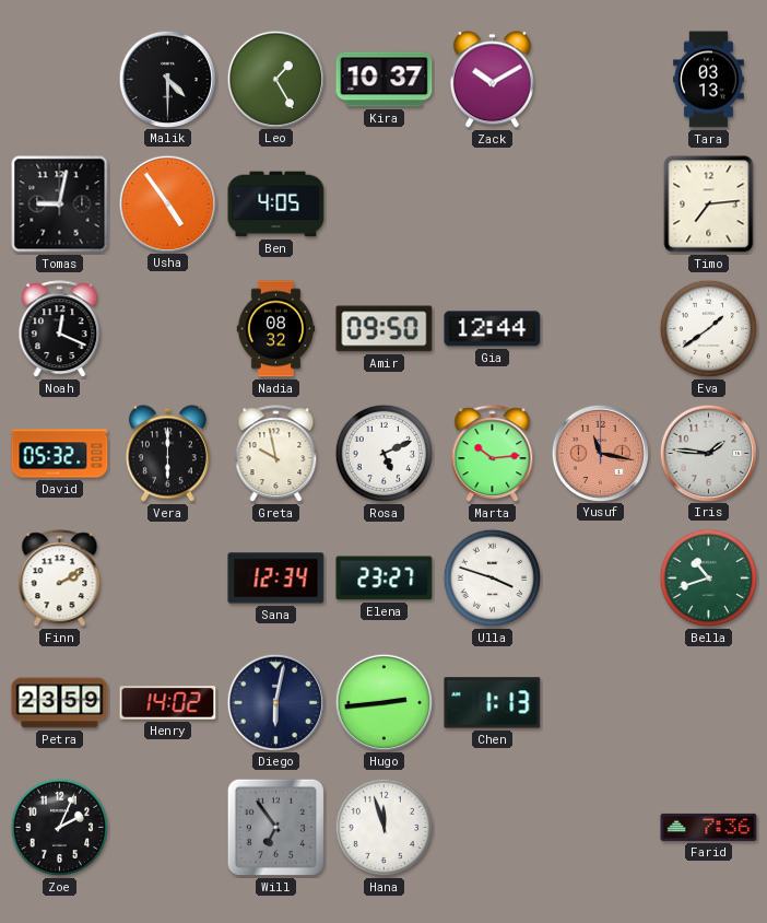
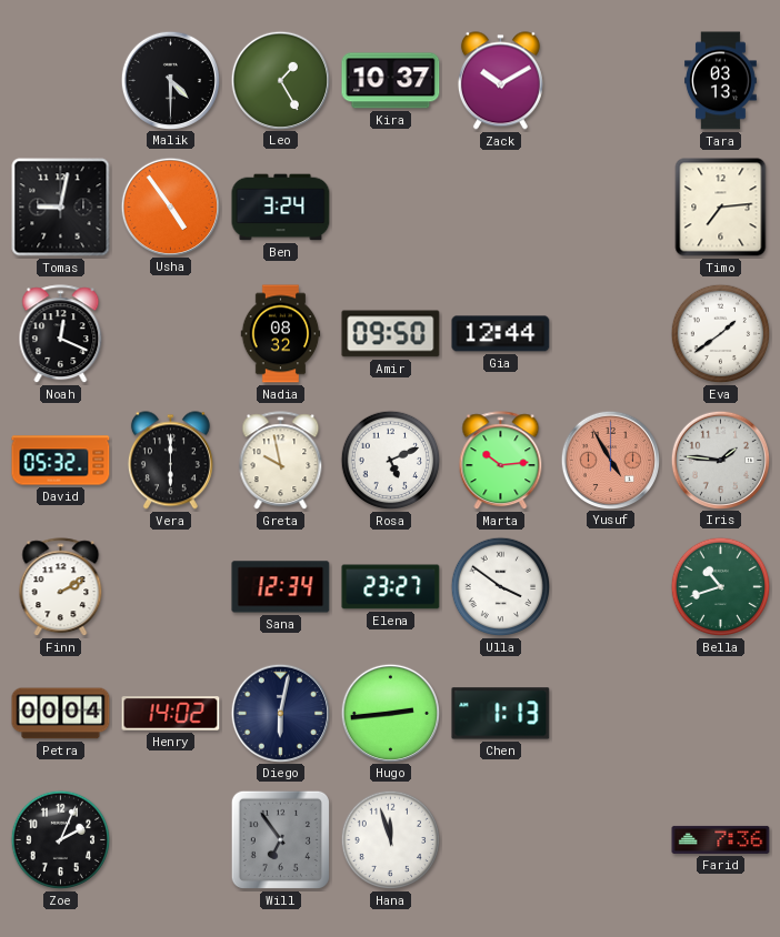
Ben: 4:05 -> 3:24 (281, 208)
Yusuf: 11:17 -> 4:55 (610, 460)
Ulla: 3:48 -> 3:51 (501, 587)
Petra: 23:59 -> 00:04 (61, 714)
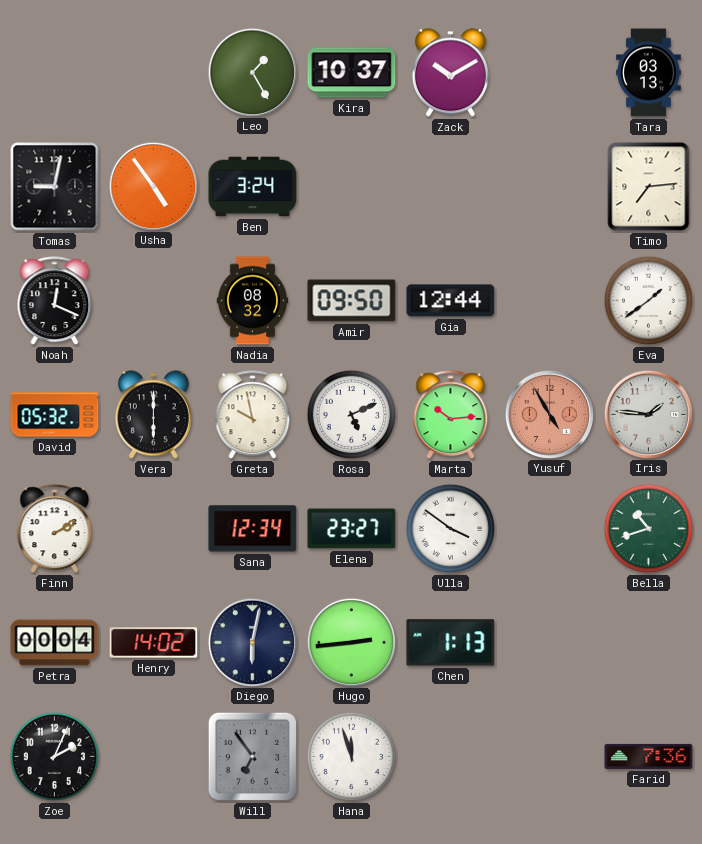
Malik: 4:30 -> none (170, 80)
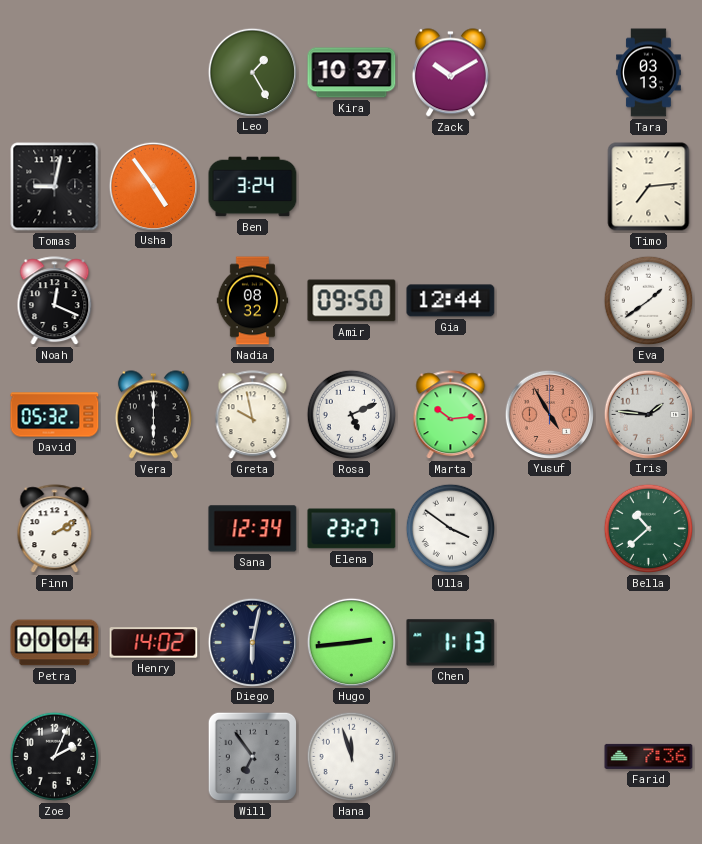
Bella: 10:42 -> 10:38 (649, 529)
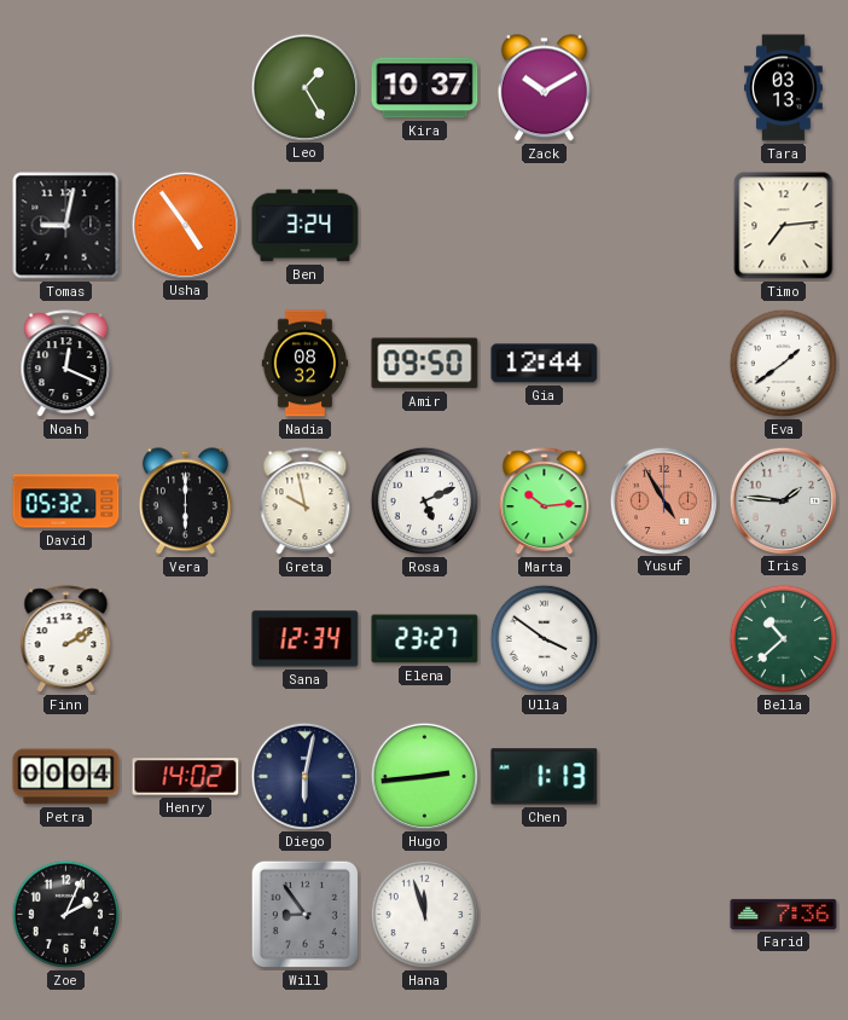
Will: 6:54 -> 8:54 (304, 914)
